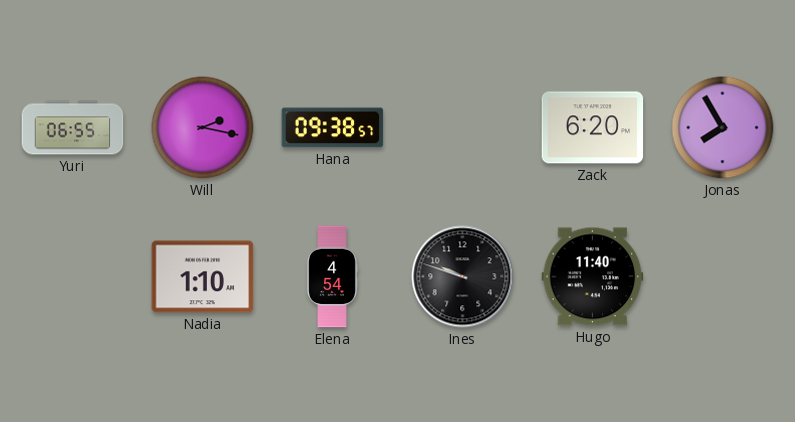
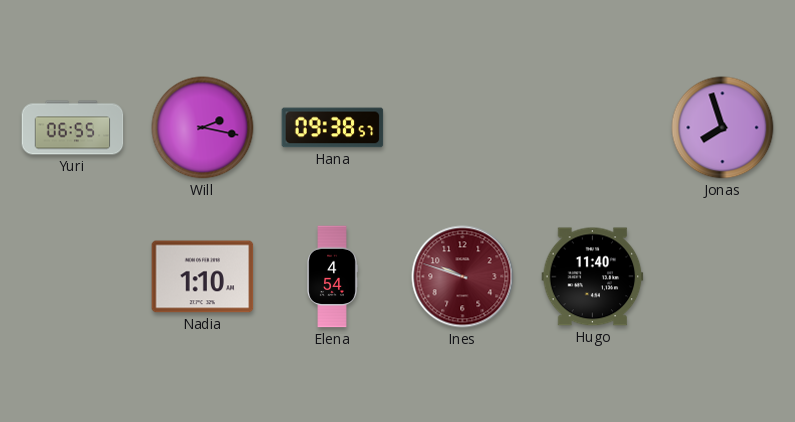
Zack: 6:20 -> none (593, 128)
Jonas: 7:55 -> 7:57 (723, 128)
Ines dial: black -> burgundy (463, 277)
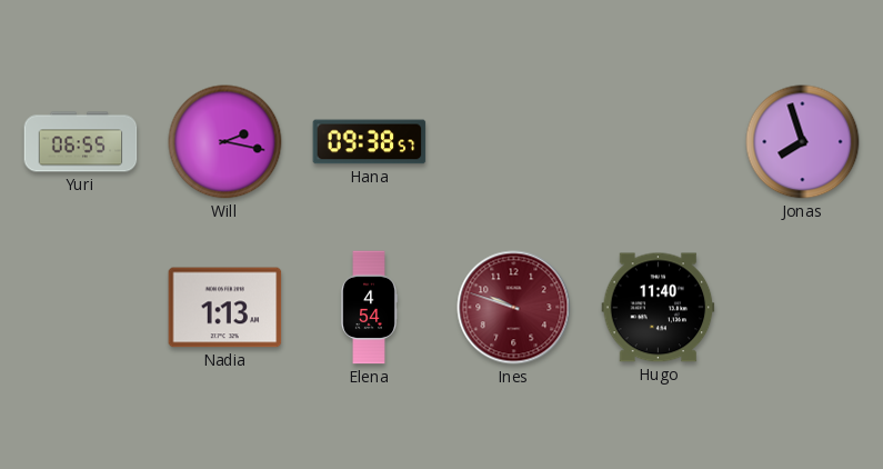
Nadia: 1:10 -> 1:13 (225, 308)
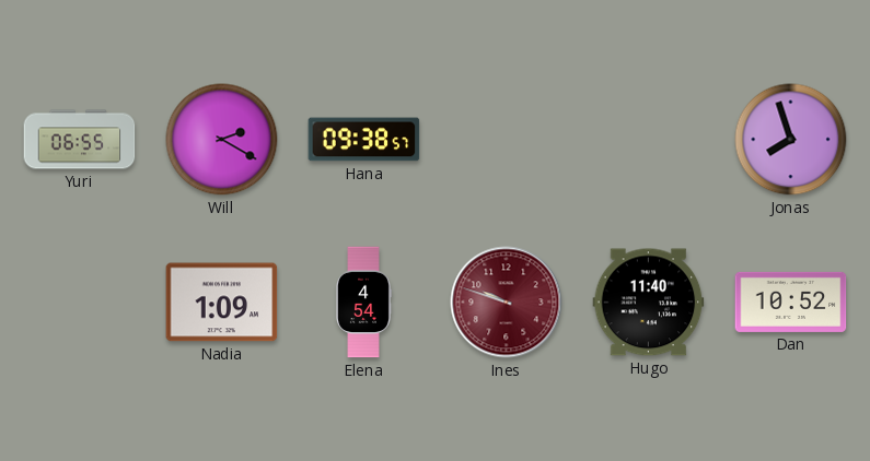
Will: 2:17 -> 2:20 (222, 140)
Nadia: 1:13 -> 1:09 (222, 303)
Dan: none -> 10:52 (791, 302)
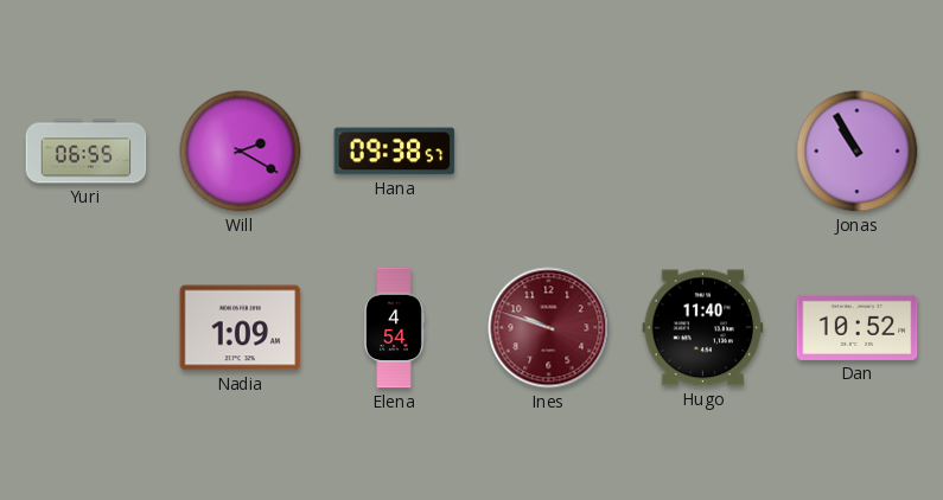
Jonas: 7:57 -> 10:55 (858, 152)
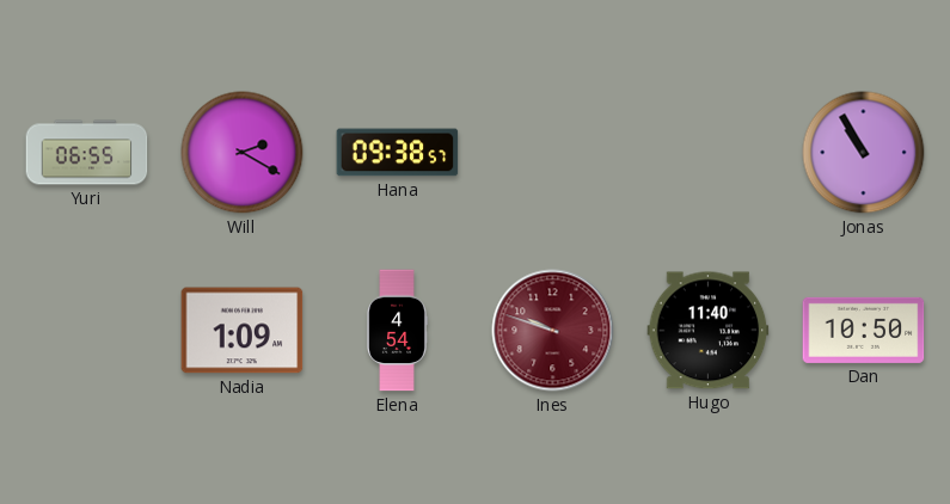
Dan: 10:52 -> 10:50 (864, 330)
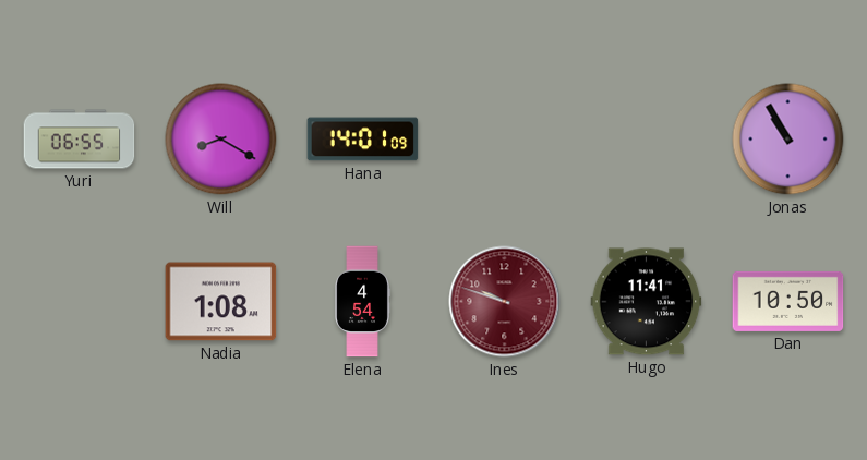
Will: 2:20 -> 8:20 (221, 140)
Hana: 09:38 -> 14:01 (363, 140)
Nadia: 1:09 -> 1:08 (221, 302)
Hugo: 11:40 -> 11:41 (647, 302)
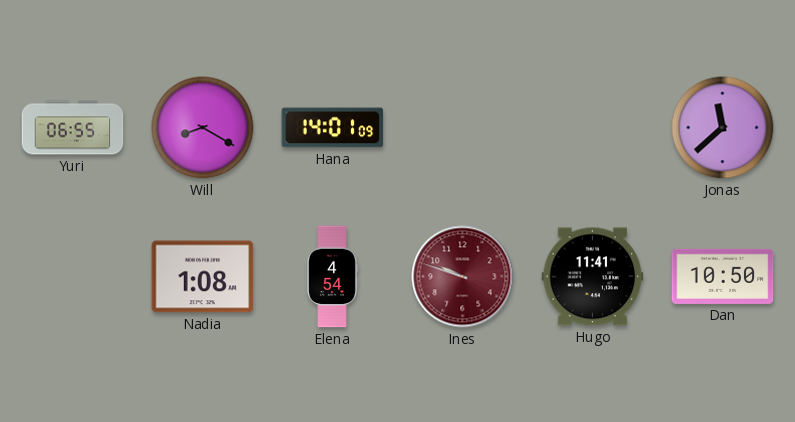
Jonas: 10:55 -> 11:38 (723, 128)
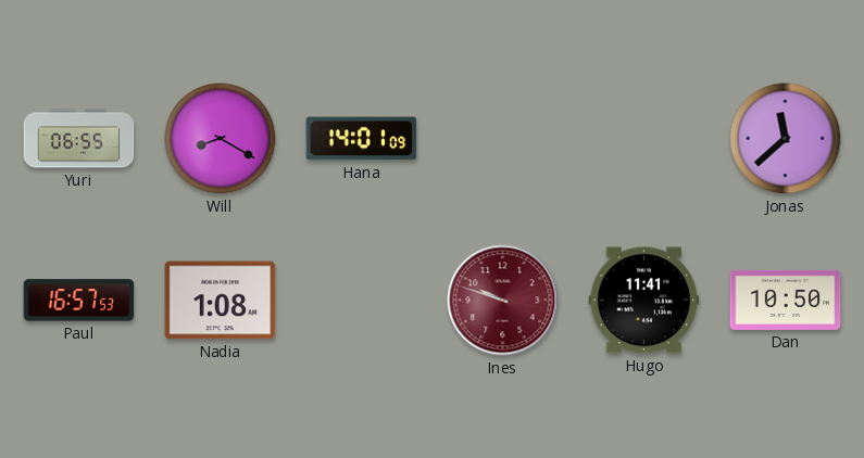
Paul: none -> 16:57 (79, 301)
Elena: 4:54 -> none (332, 277)
